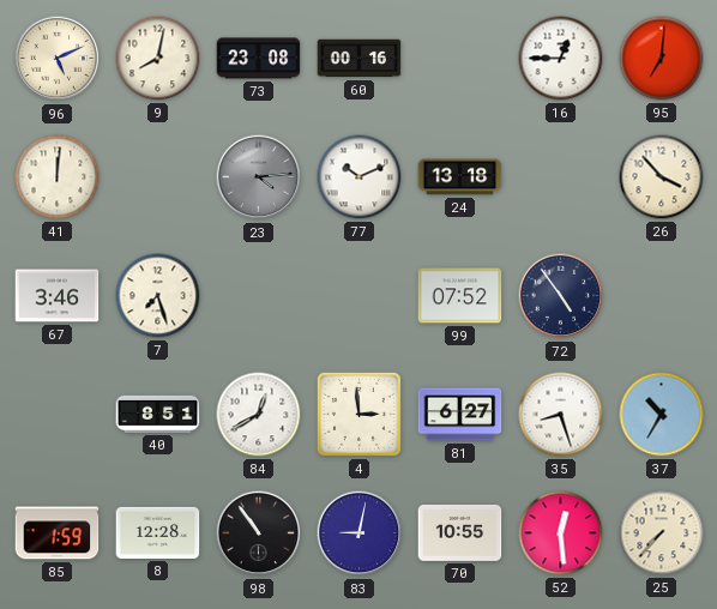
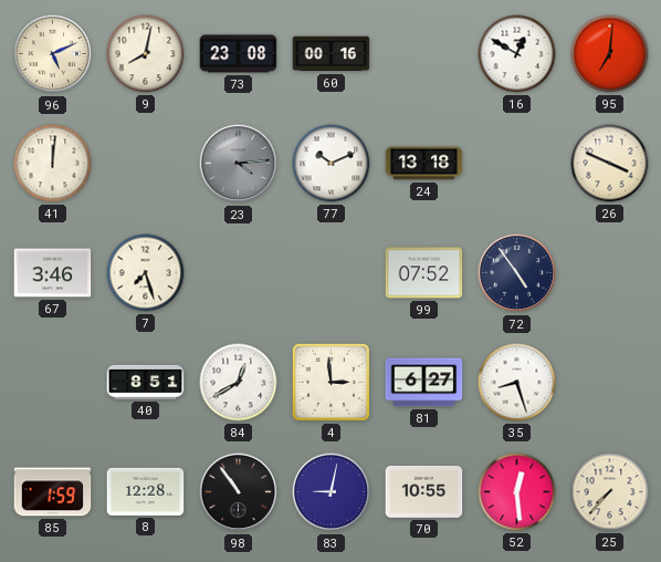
16: 12:45 -> 12:50 (517, 54)
26: 3:53 -> 3:49 (610, 164)
37: 10:35 -> none (662, 415)
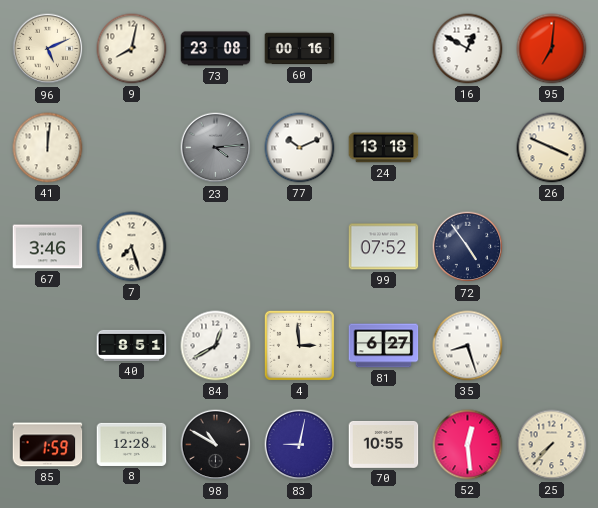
98: 10:54 -> 10:50 (216, 445)
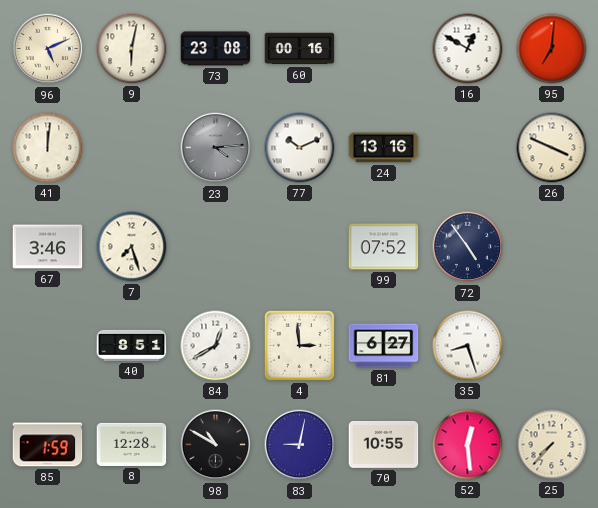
9: 8:02 -> 6:02 (132, 49)
24: 13:18 -> 13:16 (384, 148)
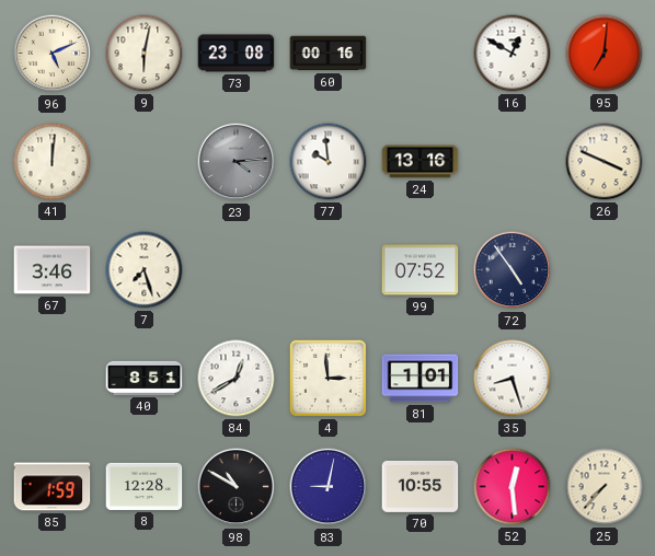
77: 10:11 -> 9:59 (329, 162)
81: 6:27 -> 1:01 (421, 379)
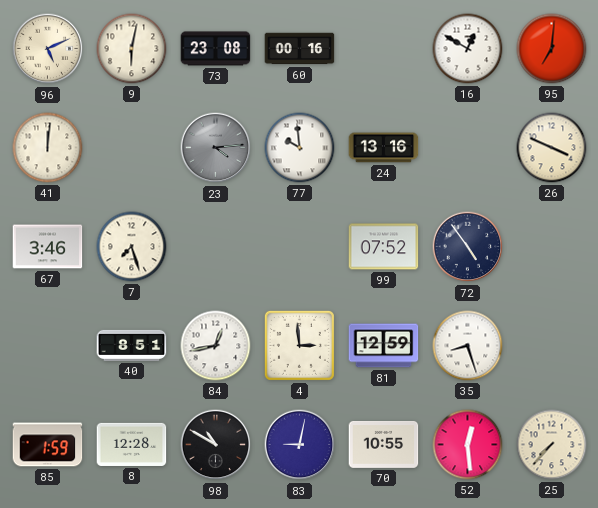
84: 12:40 -> 12:43 (216, 346)
81: 1:01 -> 12:59 (384, 346)
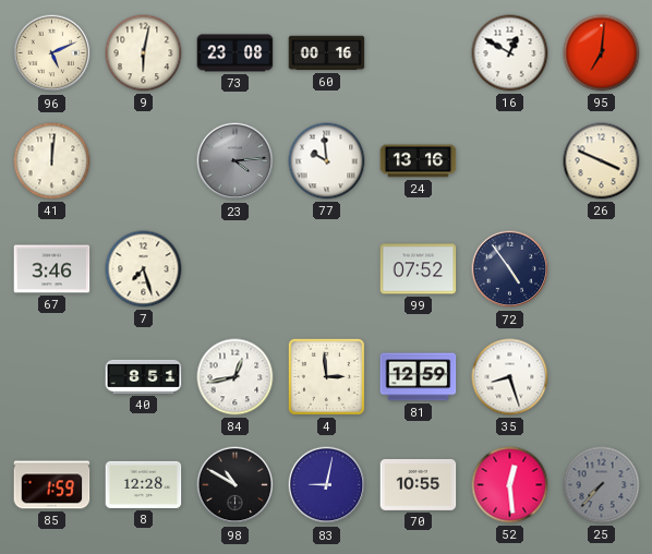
25 dial: cream -> grey (602, 485)
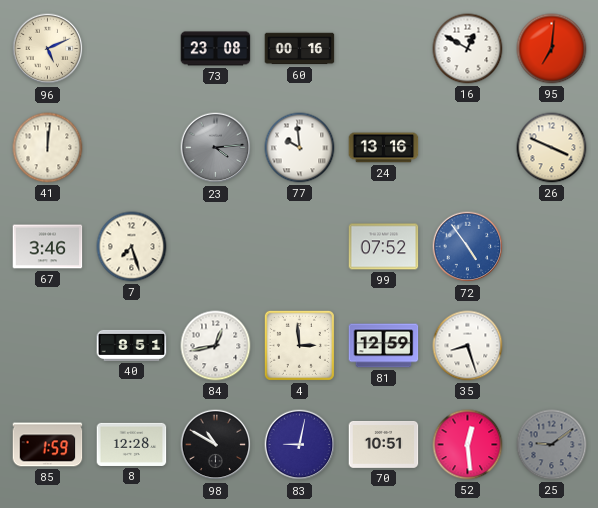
9: 6:02 -> none (144, 53)
72 dial: navy -> blue (468, 247)
70: 10:55 -> 10:51 (384, 444)
25: 7:37 -> 9:09 (552, 445)
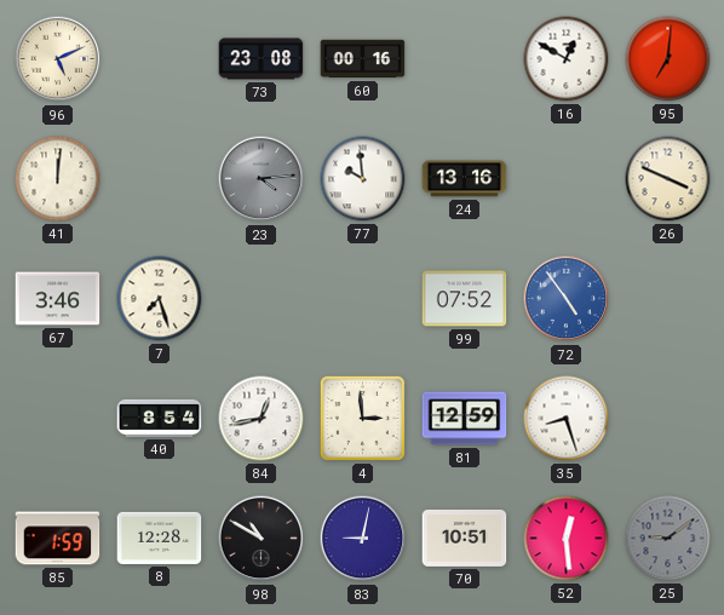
40: 8:51 -> 8:54 (160, 418)
